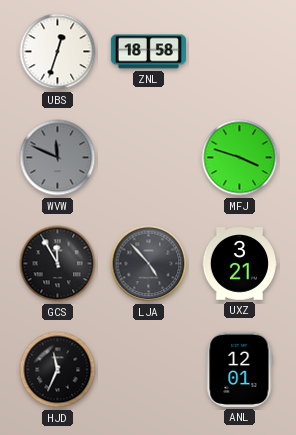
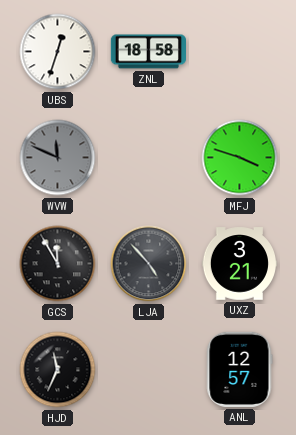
ANL: 12:01 -> 12:57 (240, 369)
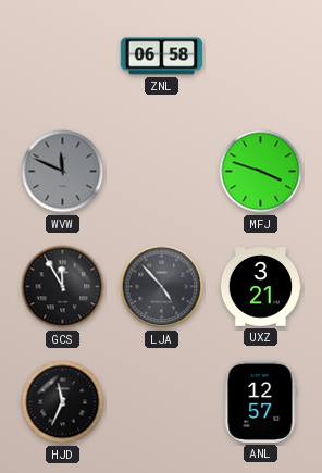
UBS: 12:33 -> none (58, 52)
ZNL: 18:58 -> 06:58 (161, 57)
